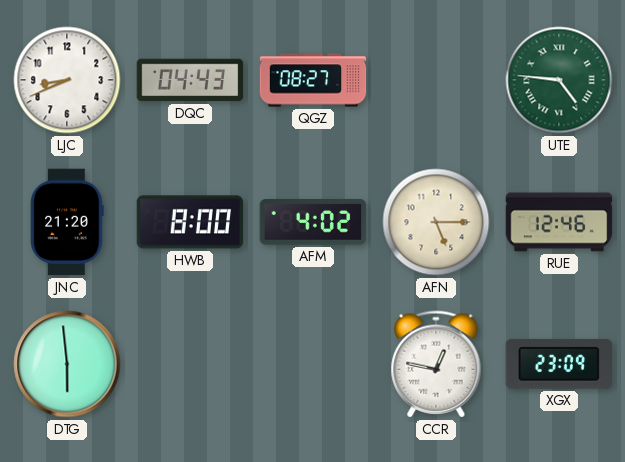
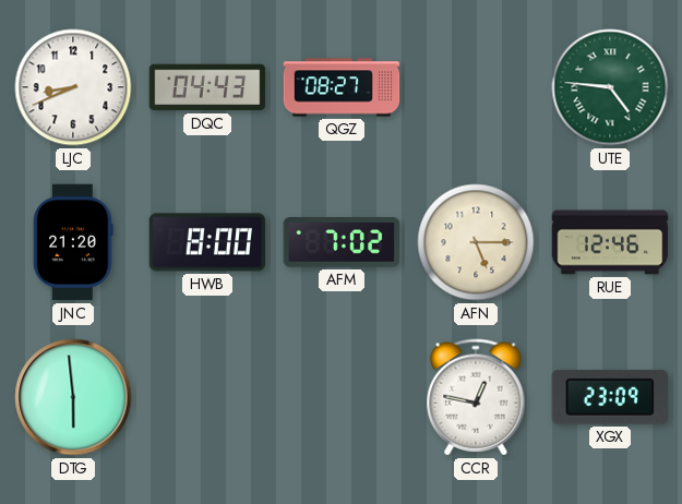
AFM: 4:02 -> 7:02 (342, 243)
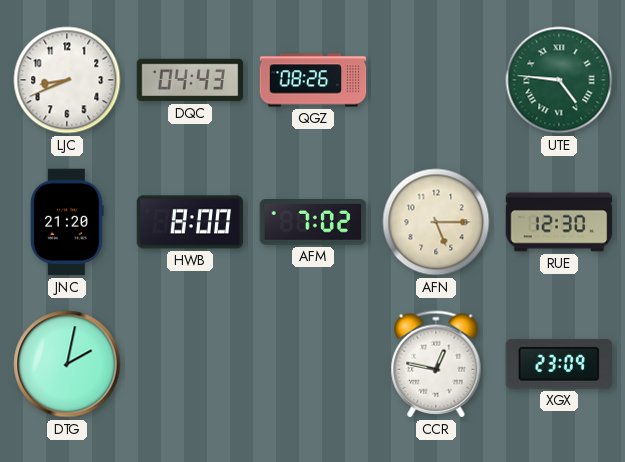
QGZ: 08:27 -> 08:26 (313, 80)
RUE: 12:46 -> 12:30 (559, 222)
DTG: 5:59 -> 2:02 (67, 364)
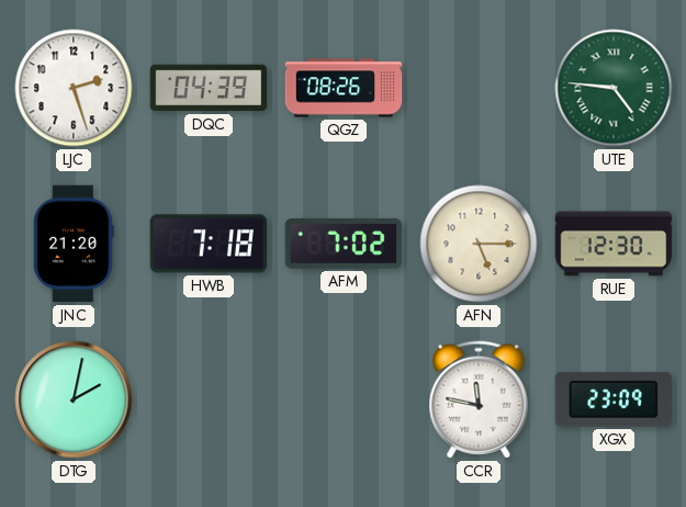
LJC: 8:41 -> 2:27 (74, 88)
DQC: 04:43 -> 04:39 (209, 88)
HWB: 8:00 -> 7:18 (209, 244)
CCR: 12:47 -> 11:47 (479, 399)
